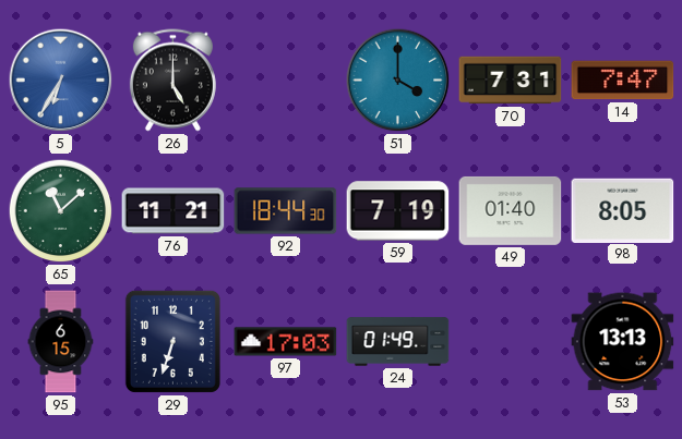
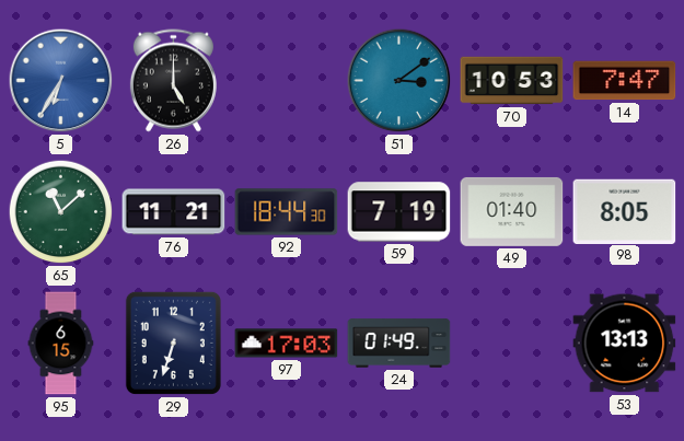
51: 4:00 -> 3:09 (399, 81)
70: 7:31 -> 10:53 (512, 81)
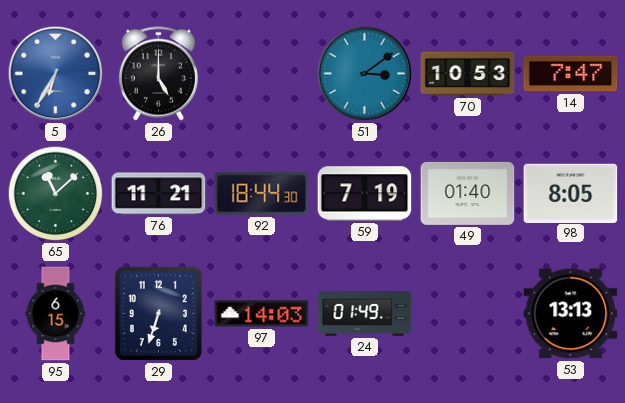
97: 17:03 -> 14:03 (262, 314)
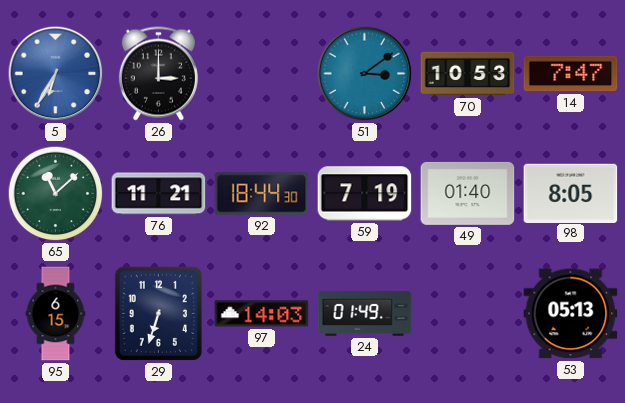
26: 5:00 -> 3:00 (158, 74)
53: 13:13 -> 05:13 (571, 314)
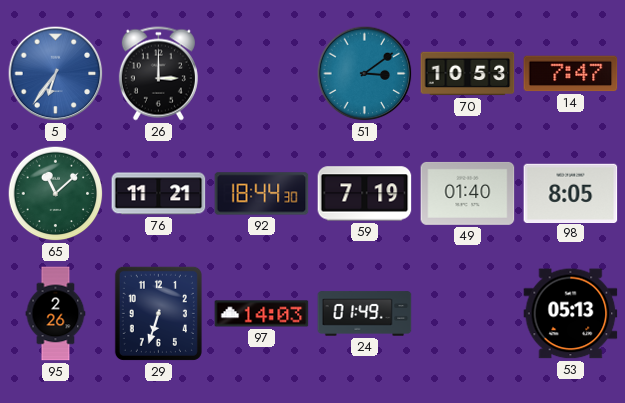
5: 6:35 -> 6:36 (56, 74)
95: 6:15 -> 2:26 (56, 314)
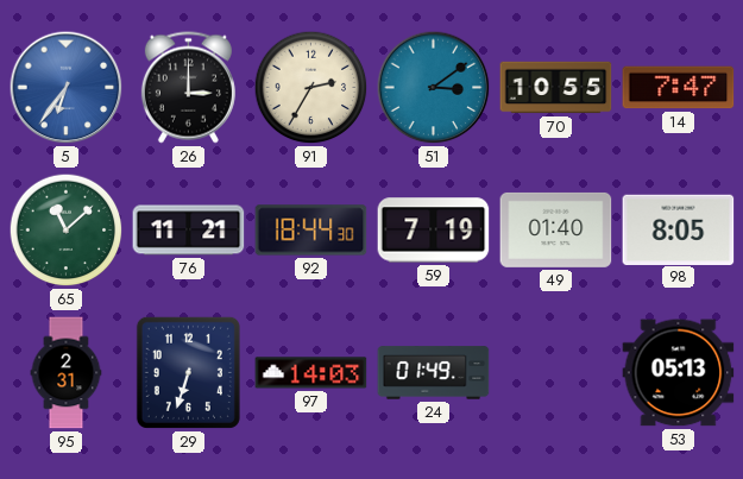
91: none -> 2:35 (311, 88)
70: 10:53 -> 10:55 (556, 88)
95: 2:26 -> 2:31 (67, 373)
